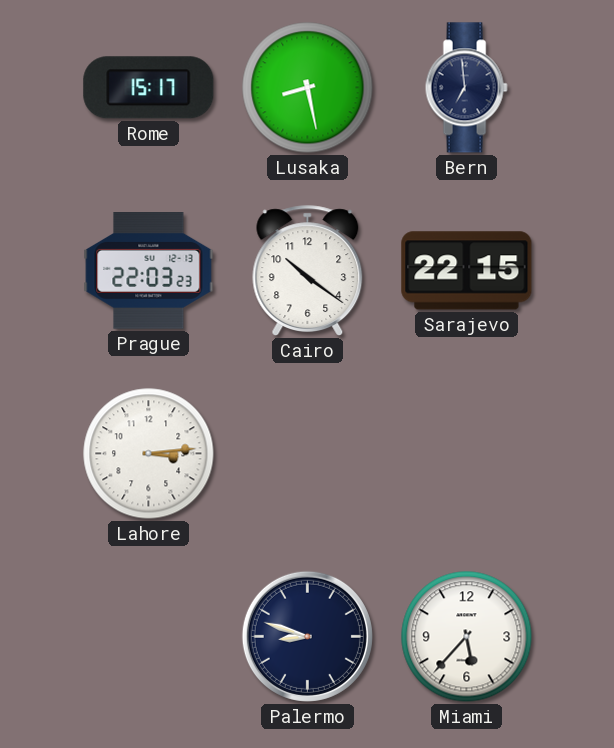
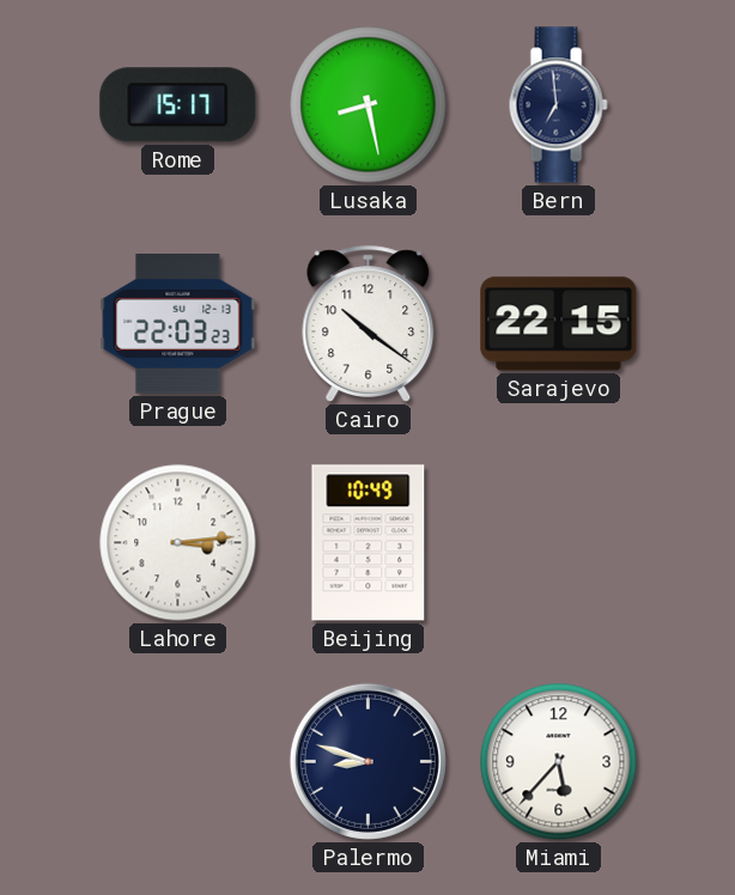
Beijing: none -> 10:49 (369, 543)
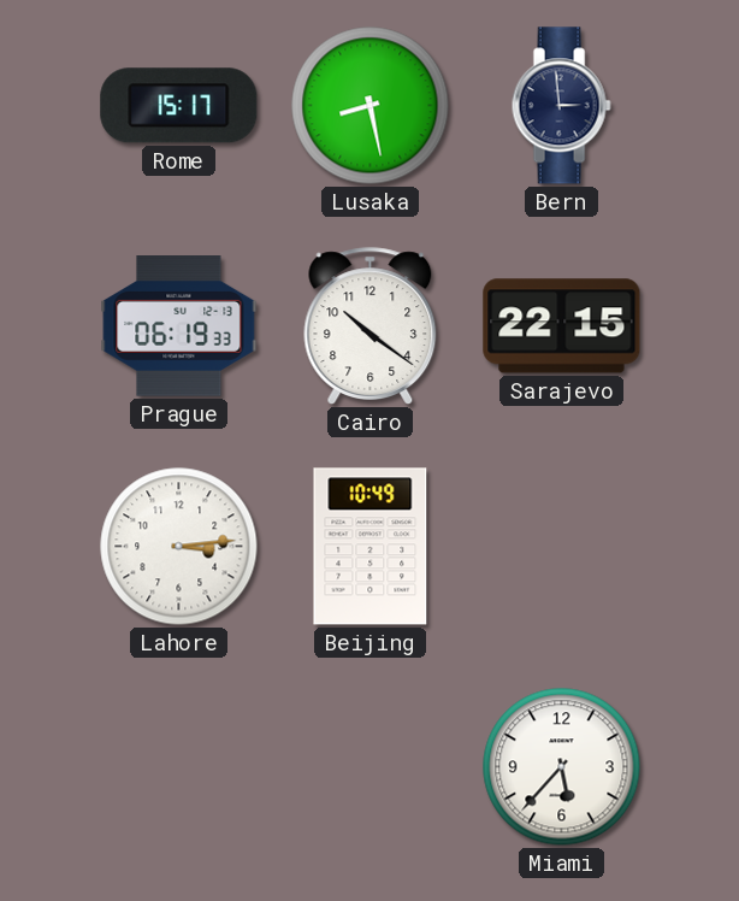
Bern: 6:59 -> 2:59 (561, 106)
Prague: 22:03 -> 06:19 (179, 326)
Palermo: 8:48 -> none (367, 761)
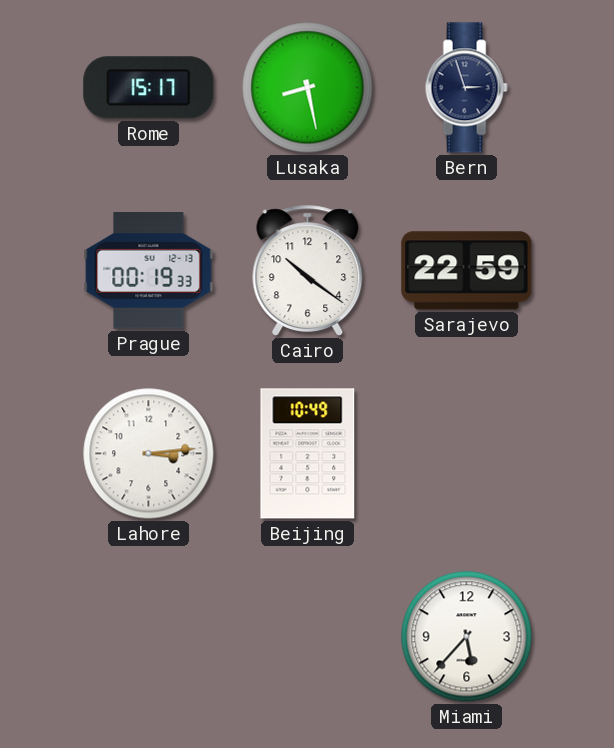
Bern: 2:59 -> 2:57 (466, 88)
Prague: 06:19 -> 00:19 (149, 271)
Sarajevo: 22:15 -> 22:59 (467, 271)
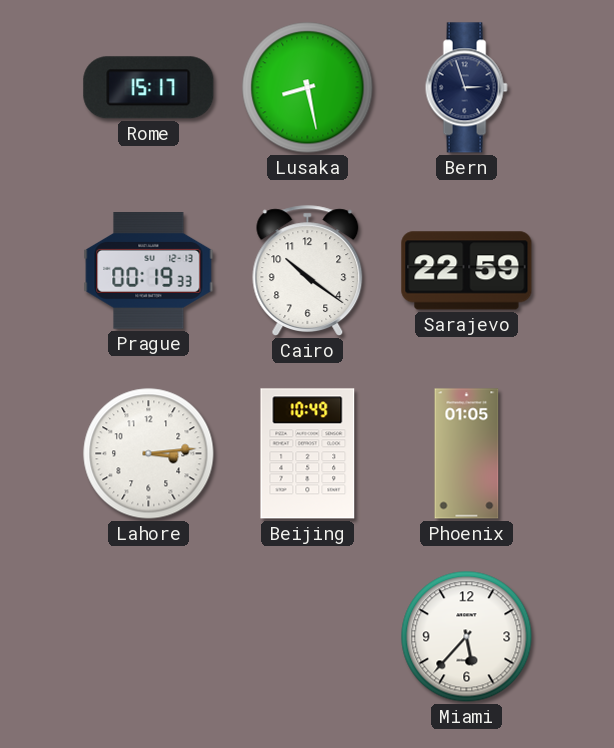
Phoenix: none -> 01:05 (467, 454)
